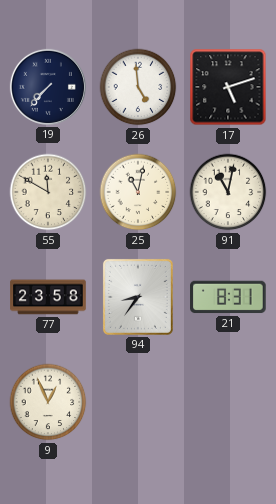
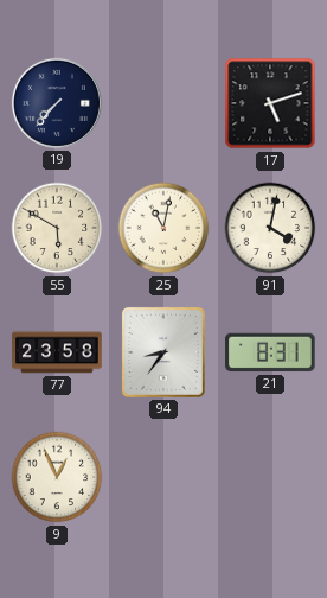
26: 4:59 -> none (138, 87)
55: 11:50 -> 5:50 (57, 228)
91: 11:02 -> 4:02 (270, 228)
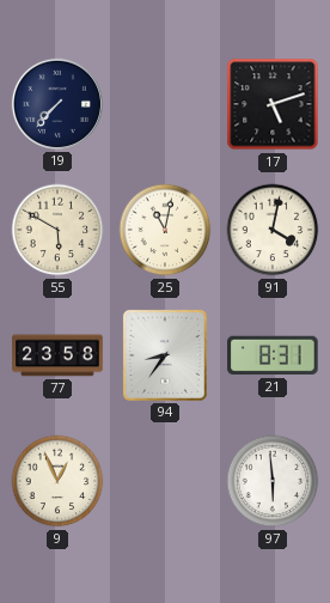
97: none -> 5:59 (273, 481)
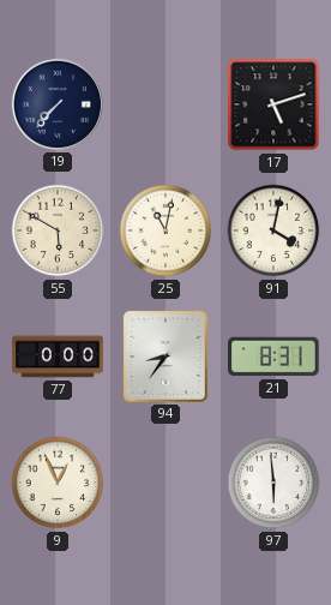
77: 23:58 -> 0:00 (58, 357)
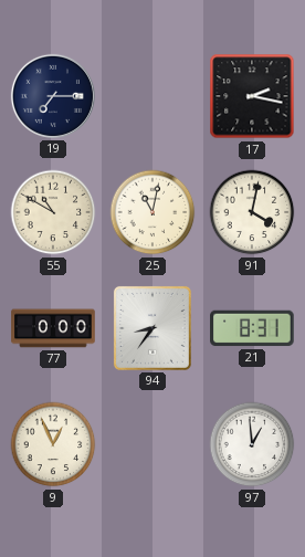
19: 7:37 -> 7:15 (53, 96)
17: 5:12 -> 2:17 (252, 96)
55: 5:50 -> 10:50 (53, 212)
97: 5:59 -> 12:59 (252, 444)
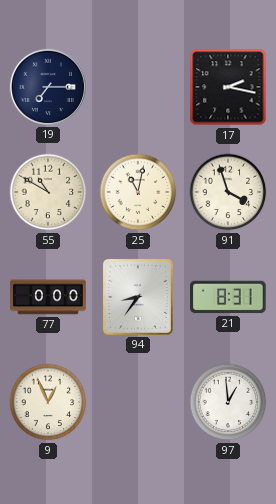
91: 4:02 -> 3:57 (228, 192)
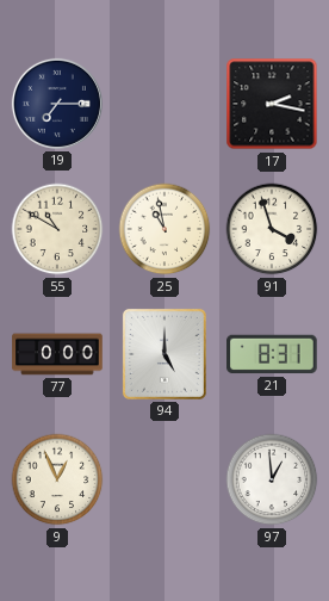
25: 11:02 -> 10:58 (164, 229)
94: 8:36 -> 5:00 (164, 354)
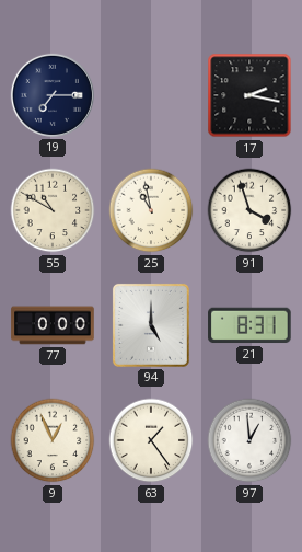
63: none -> 1:24 (151, 440)
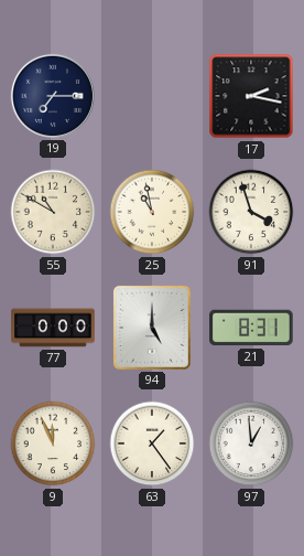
9: 12:56 -> 11:56 (53, 443)
